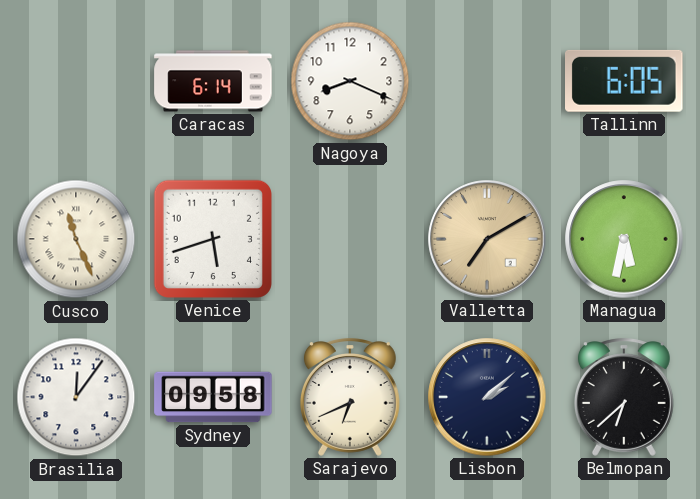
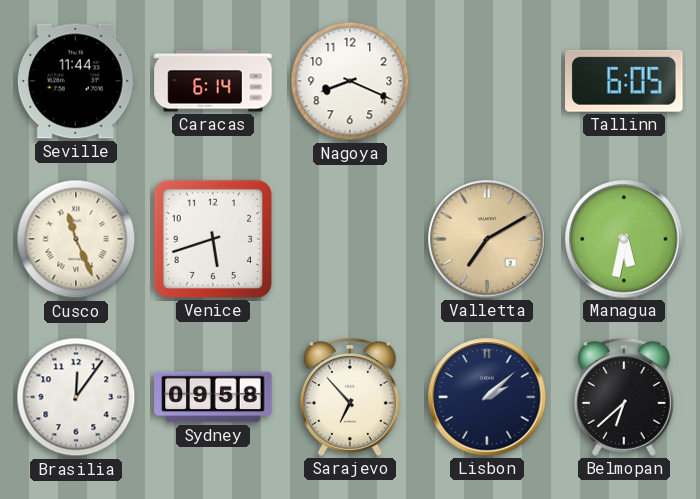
Seville: none -> 11:44 (76, 81)
Sarajevo: 6:41 -> 6:53 (350, 397)
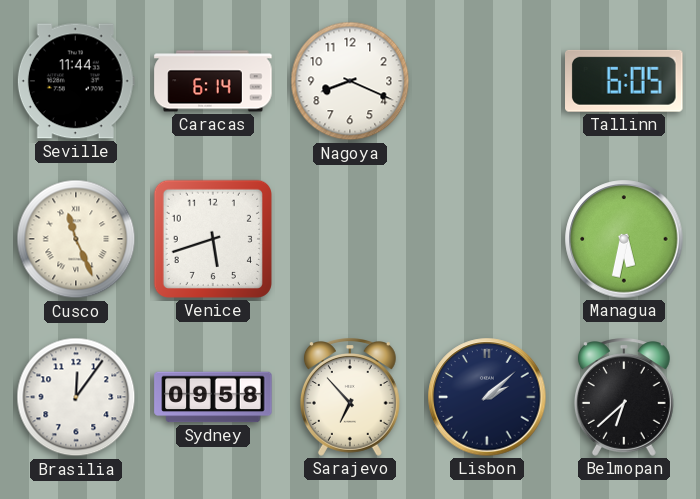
Valletta: 7:10 -> none (487, 239)
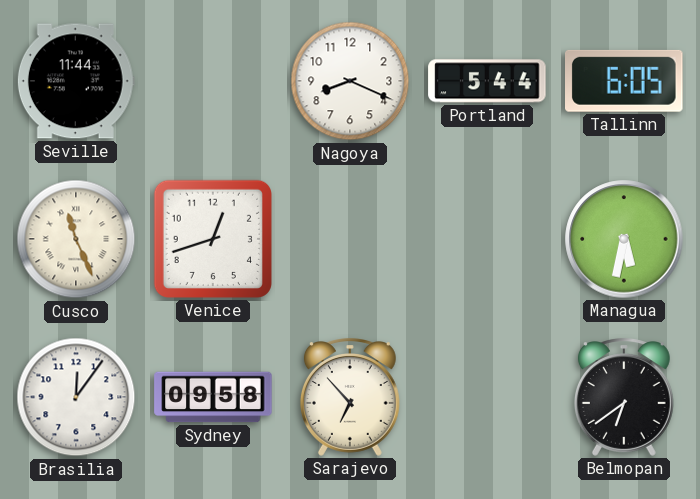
Caracas: 6:14 -> none (213, 81)
Portland: none -> 5:44 (487, 81)
Venice: 5:42 -> 12:42 (213, 239)
Lisbon: 2:08 -> none (487, 397)
Belmopan: 6:38 -> 6:39 (624, 397)
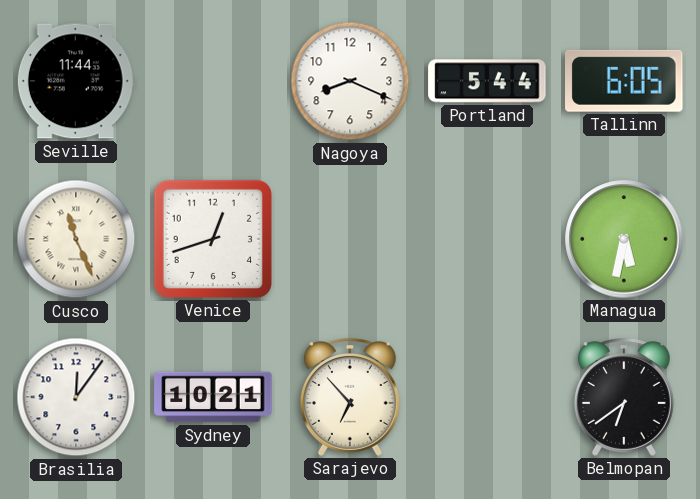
Sydney: 09:58 -> 10:21 (213, 397)
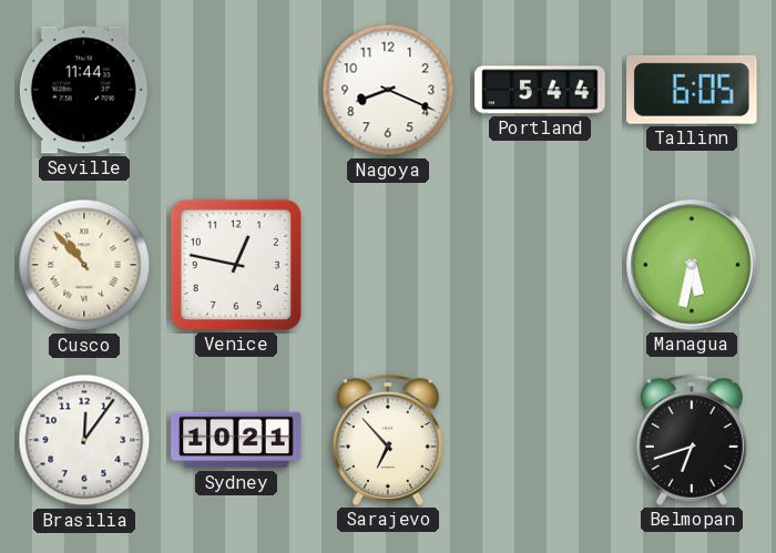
Cusco: 11:26 -> 10:53 (84, 265)
Venice: 12:42 -> 12:47 (236, 265)
Belmopan: 6:39 -> 6:42 (692, 440)
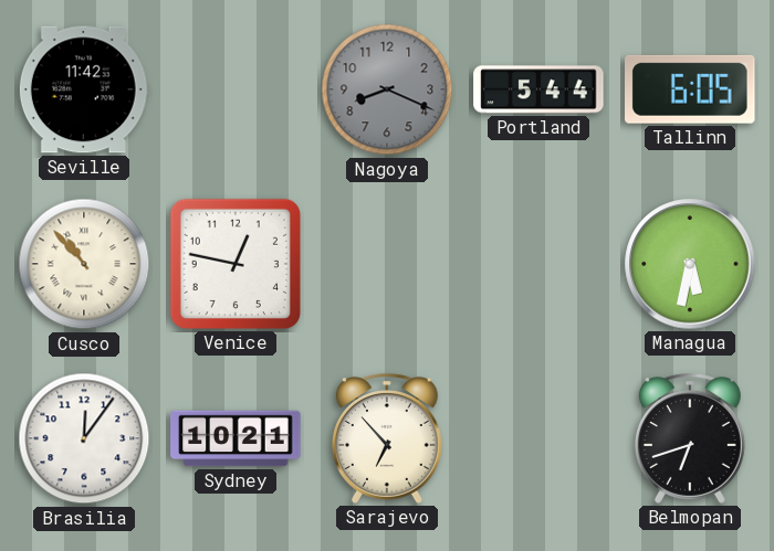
Seville: 11:44 -> 11:42 (84, 89)
Nagoya dial: white -> grey (387, 89)
